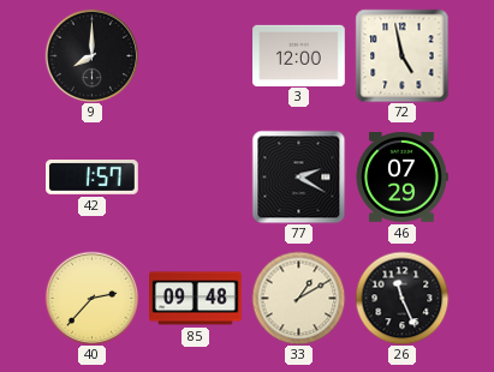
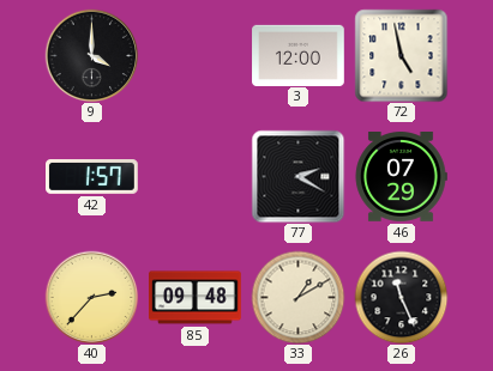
9: 8:00 -> 4:00 (91, 55)
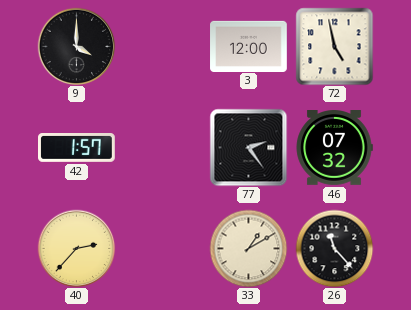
77: 2:20 -> 2:24 (248, 147)
46: 07:29 -> 07:32 (334, 148)
85: 09:48 -> none (196, 298)
26: 11:26 -> 11:23 (334, 248)
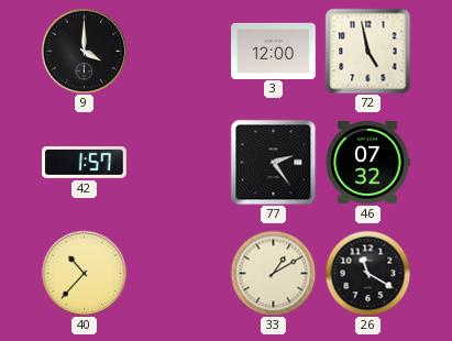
40: 2:37 -> 10:37 (84, 273)
26: 11:23 -> 11:20 (367, 273)
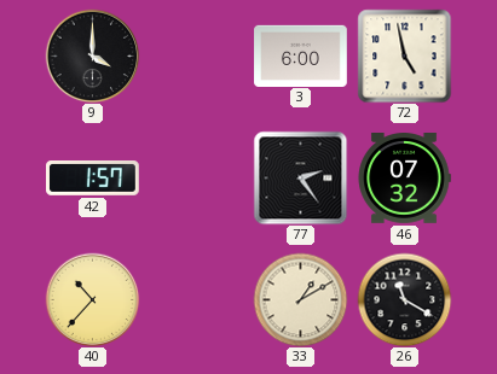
3: 12:00 -> 6:00 (301, 55)
